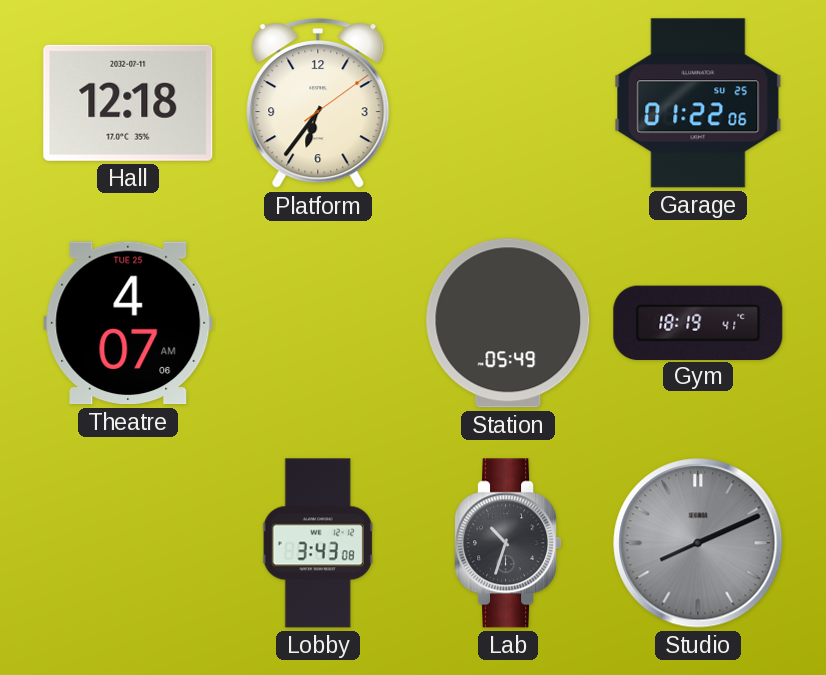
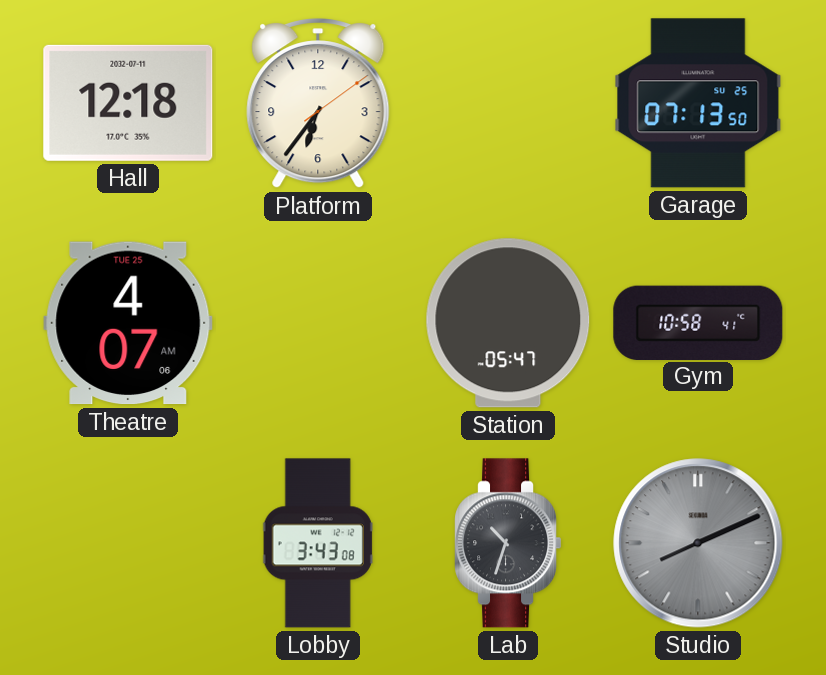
Garage: 01:22 -> 07:13 (698, 103)
Station: 05:49 -> 05:47 (508, 323)
Gym: 18:19 -> 10:58 (698, 322)
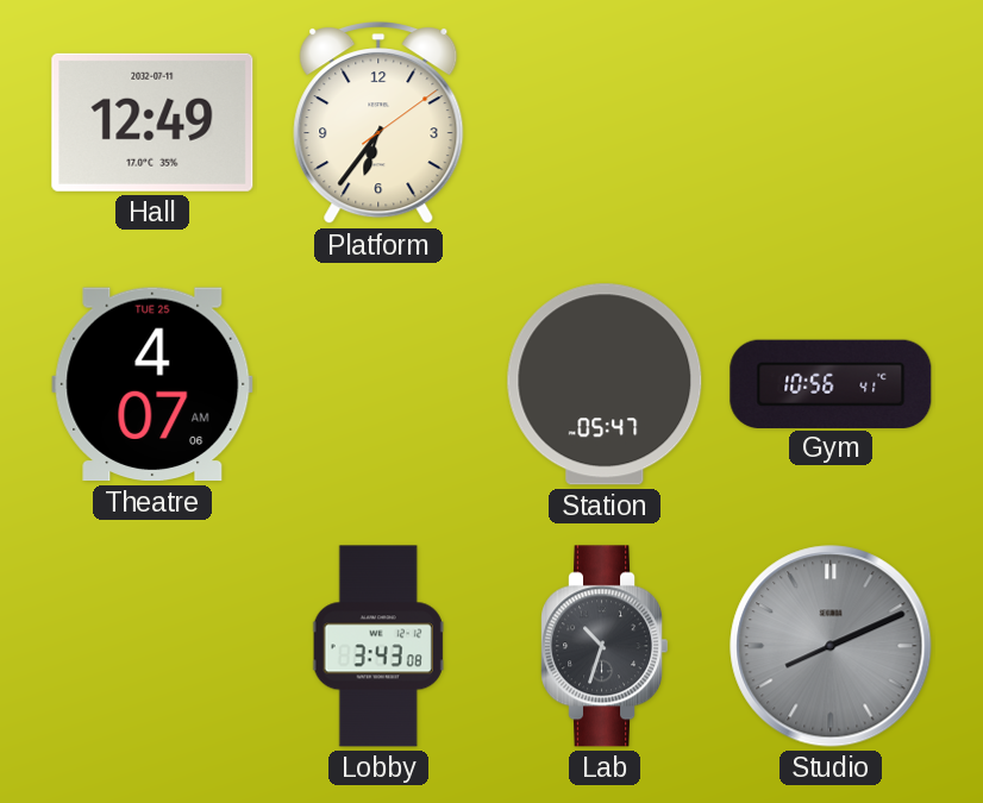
Hall: 12:18 -> 12:49 (152, 123)
Garage: 07:13 -> none (698, 103)
Gym: 10:58 -> 10:56 (831, 383)
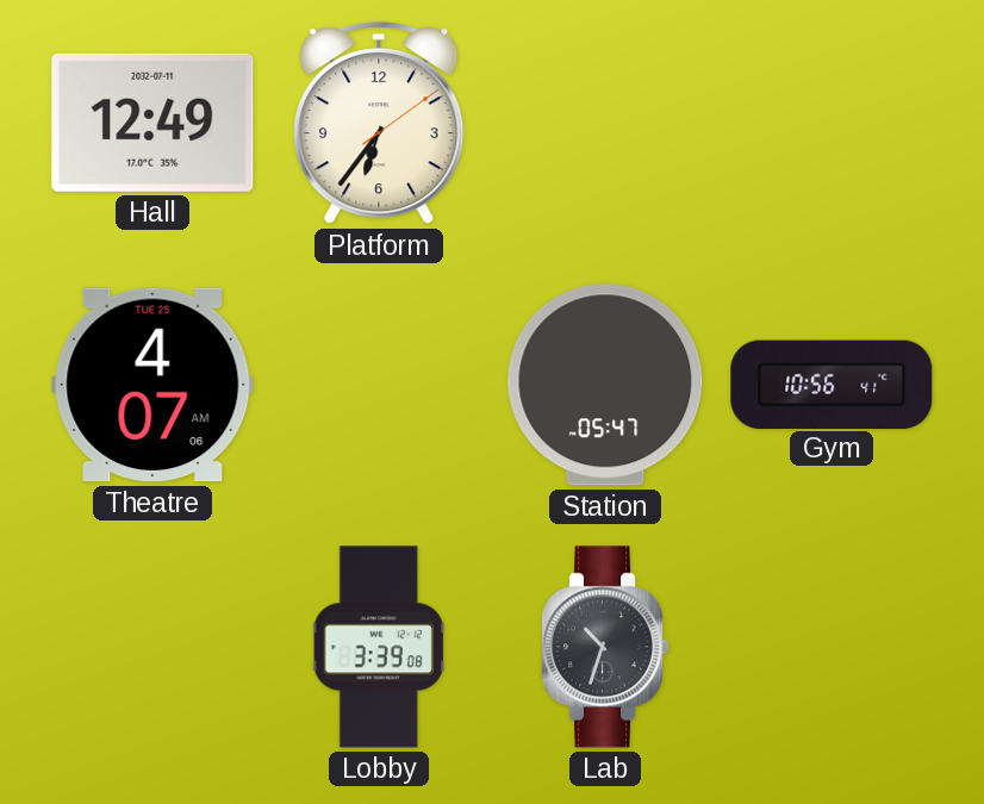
Lobby: 3:43 -> 3:39 (379, 647)
Studio: 8:11 -> none (831, 646)
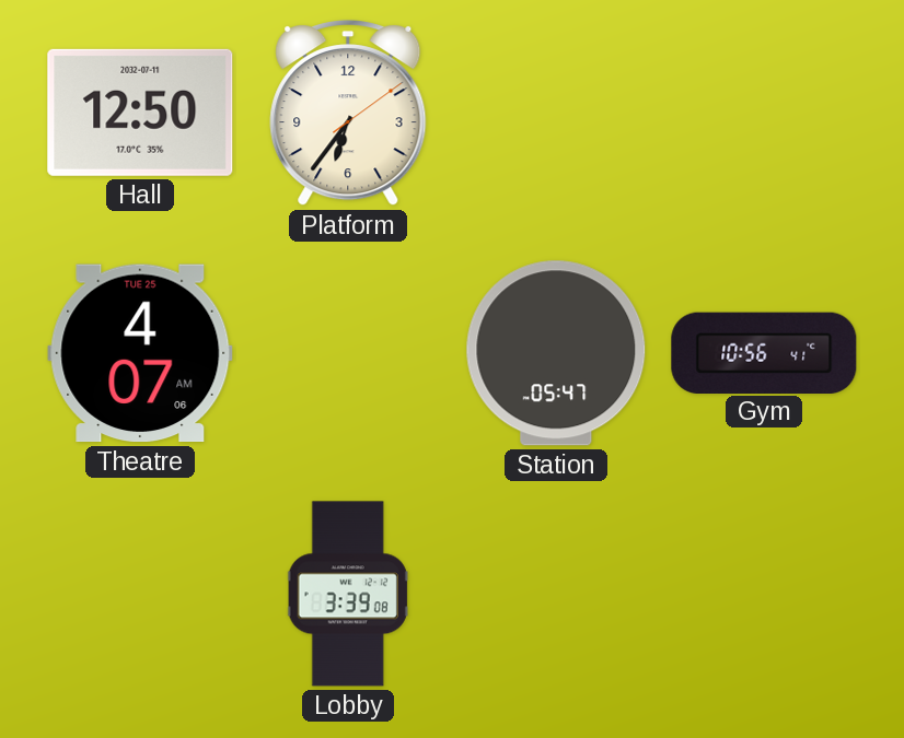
Hall: 12:49 -> 12:50 (140, 113)
Lab: 10:33 -> none (605, 647)
